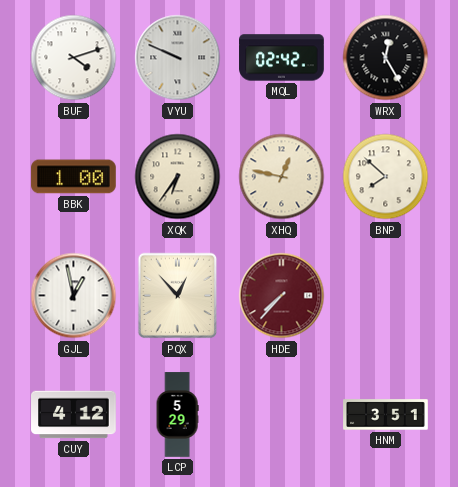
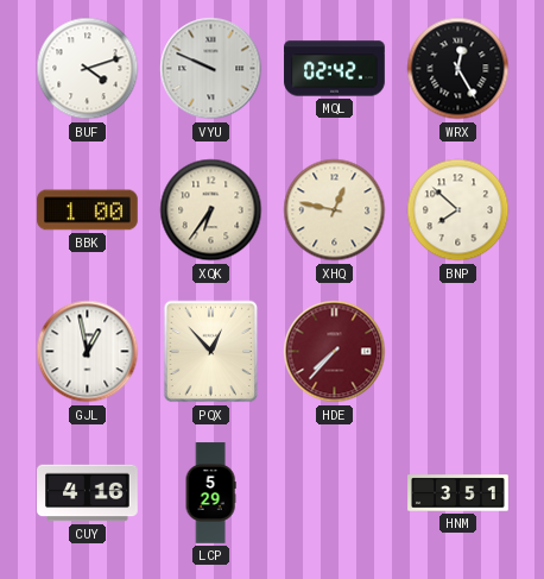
CUY: 4:12 -> 4:16 (88, 493)
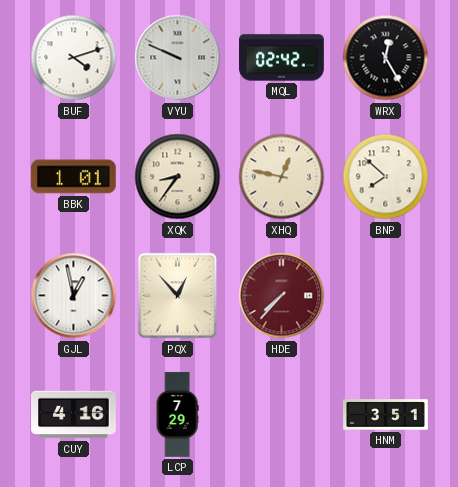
BBK: 1:00 -> 1:01 (74, 177)
XQK: 6:36 -> 8:36 (178, 177)
LCP: 5:29 -> 7:29 (177, 415)
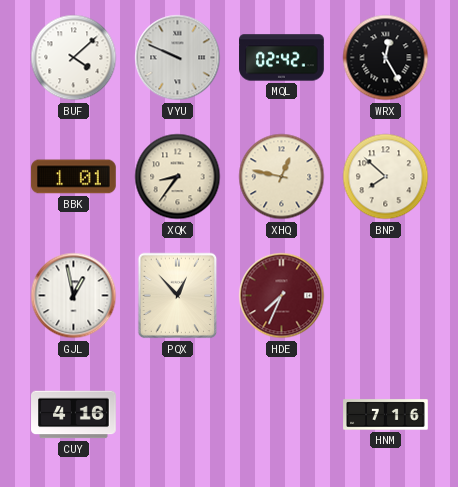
BUF: 4:12 -> 4:08 (74, 58)
HDE: 7:37 -> 7:34 (282, 296)
LCP: 7:29 -> none (177, 415)
HNM: 3:51 -> 7:16 (386, 415)
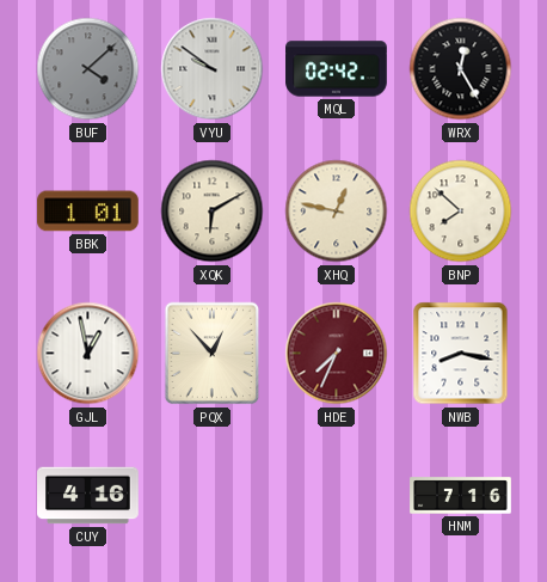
BUF dial: white -> grey (88, 69)
VYU: 9:49 -> 9:51 (213, 69)
XQK: 8:36 -> 6:10 (213, 212)
NWB: none -> 8:17 (461, 354)
